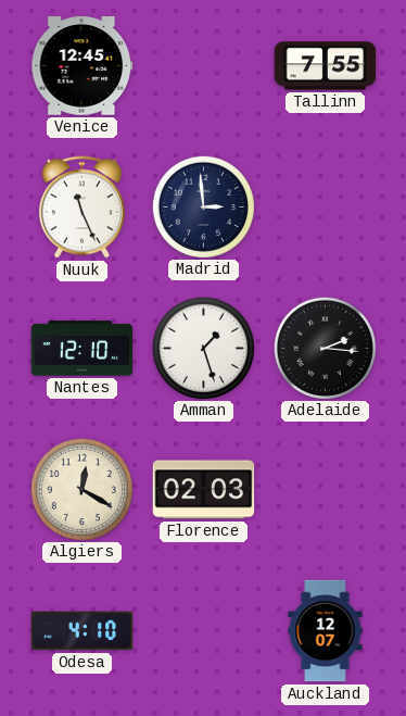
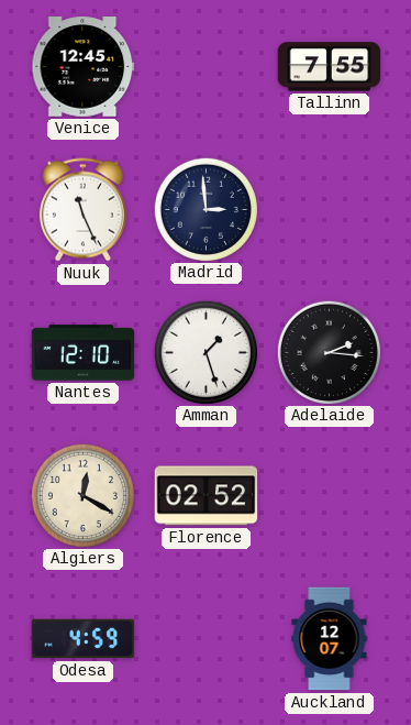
Florence: 02:03 -> 02:52 (207, 496)
Odesa: 4:10 -> 4:59 (84, 639)
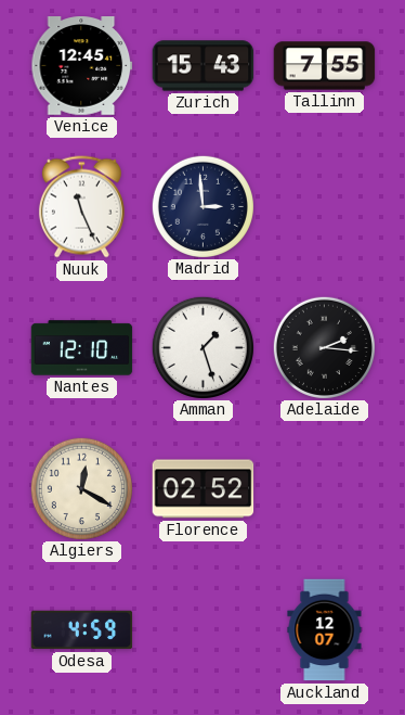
Zurich: none -> 15:43 (204, 66)
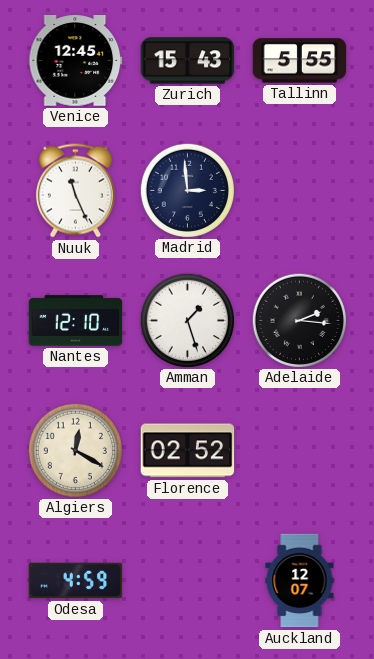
Tallinn: 7:55 -> 5:55 (300, 61)
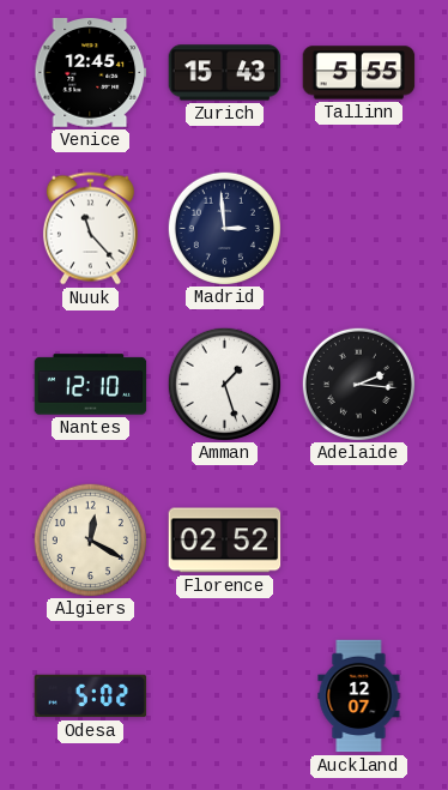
Nuuk: 11:26 -> 11:23 (90, 229)
Odesa: 4:59 -> 5:02 (91, 696)
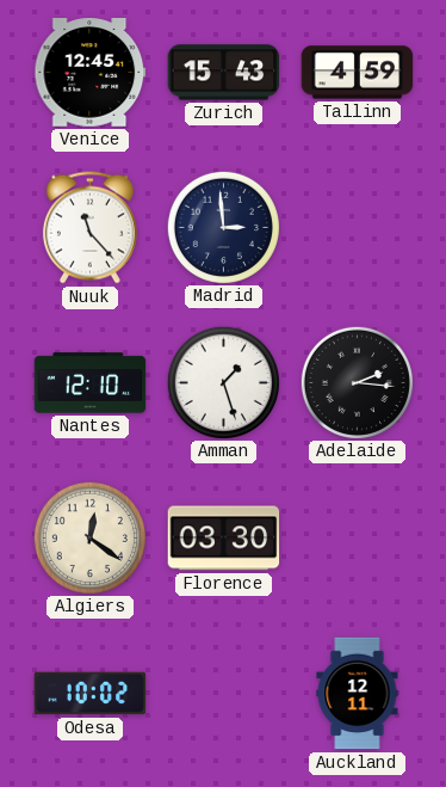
Tallinn: 5:55 -> 4:59 (358, 73)
Algiers: 12:20 -> 12:21 (89, 537)
Florence: 02:52 -> 03:30 (224, 539)
Odesa: 5:02 -> 10:02 (91, 694)
Auckland: 12:07 -> 12:11 (358, 694)
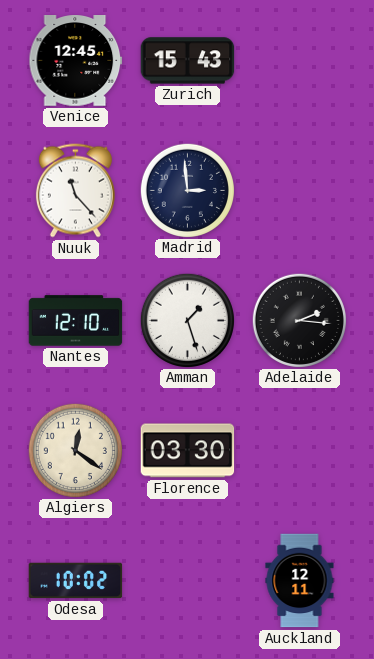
Tallinn: 4:59 -> none (358, 73)
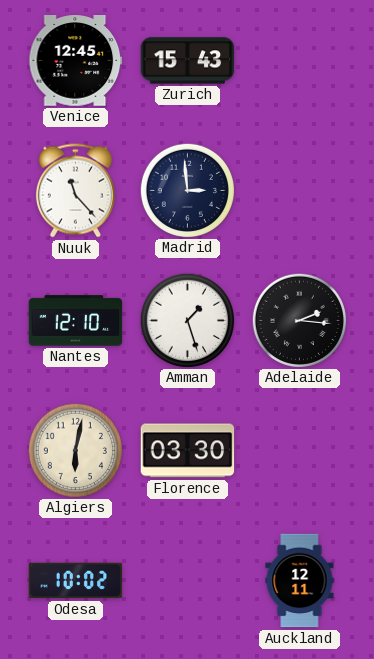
Algiers: 12:21 -> 6:02 (75, 450)
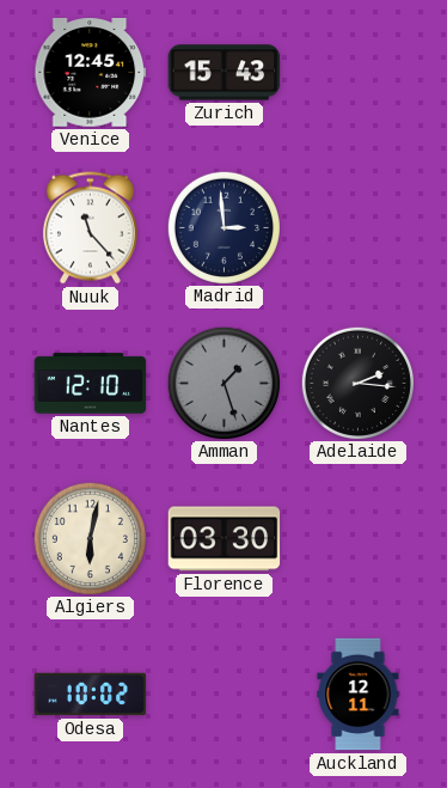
Amman dial: white -> grey (223, 383)
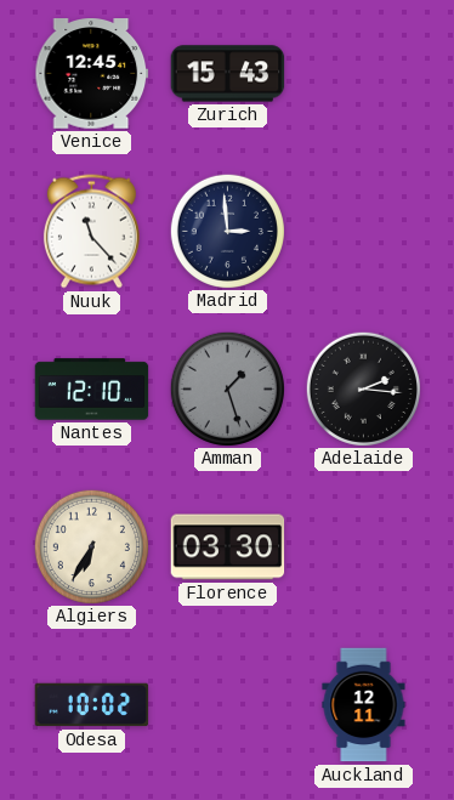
Algiers: 6:02 -> 6:35 (91, 546)
